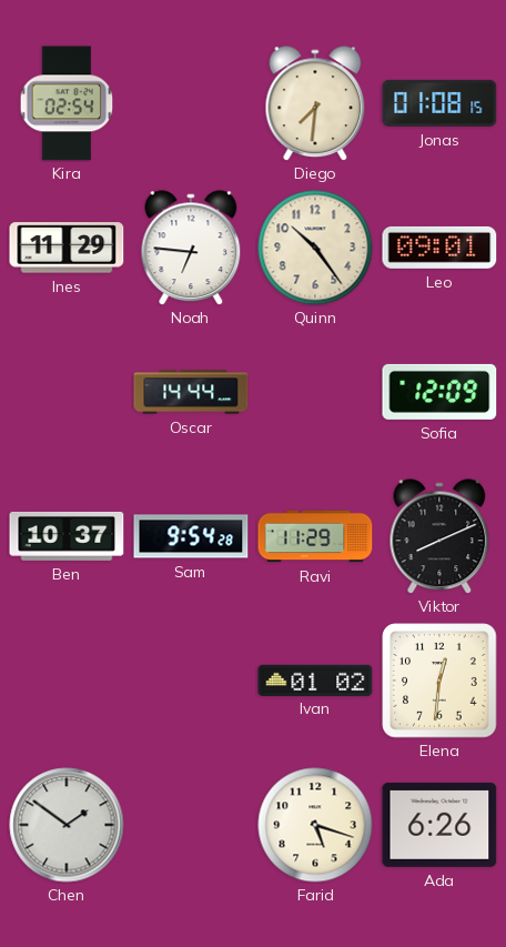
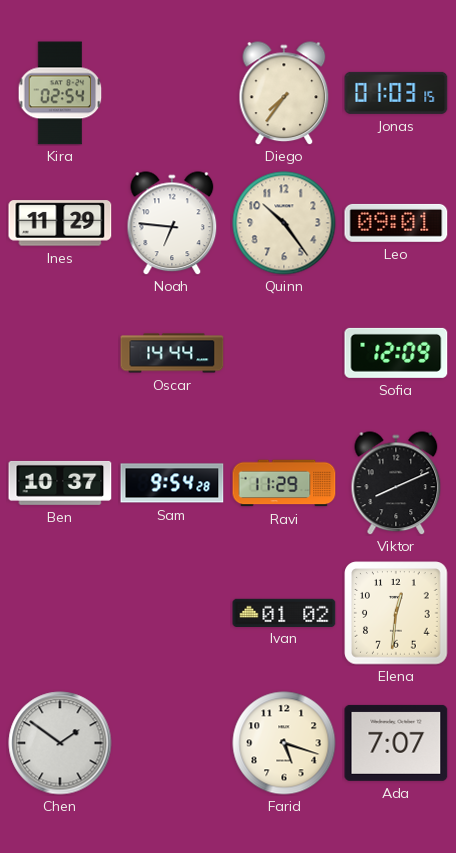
Diego: 7:31 -> 7:36 (284, 93)
Jonas: 01:08 -> 01:03 (396, 93)
Ada: 6:26 -> 7:07 (396, 743)
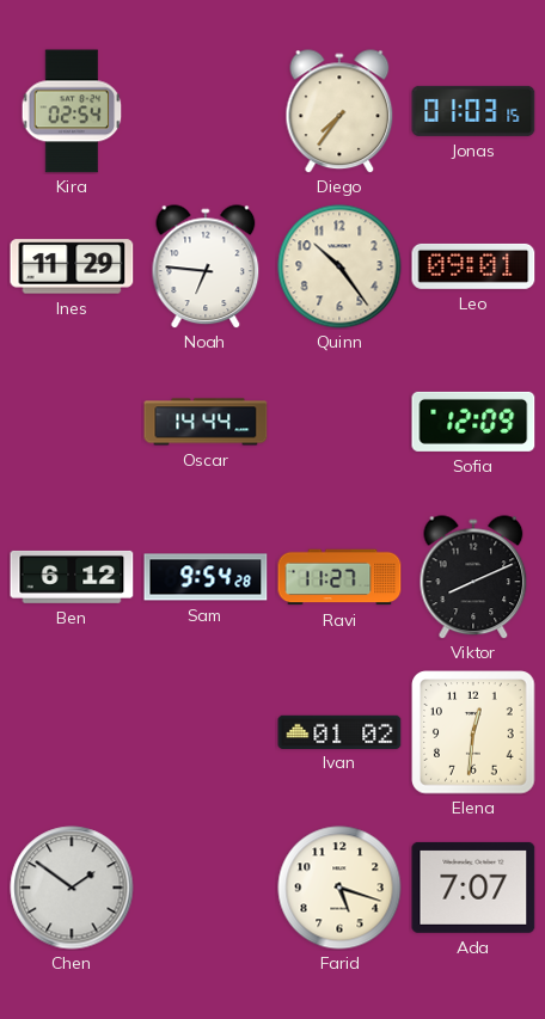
Ben: 10:37 -> 6:12 (72, 577)
Ravi: 11:29 -> 11:27 (339, 577)
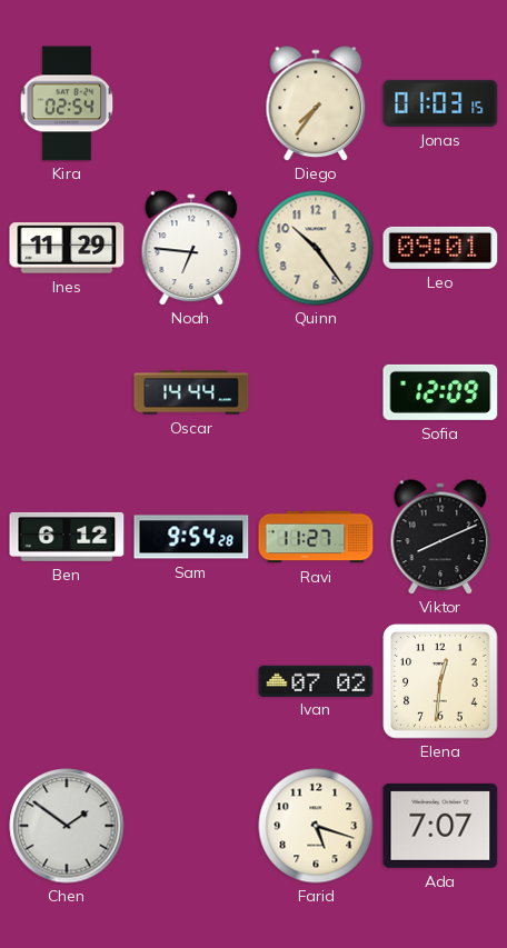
Ivan: 01:02 -> 07:02 (316, 680)
